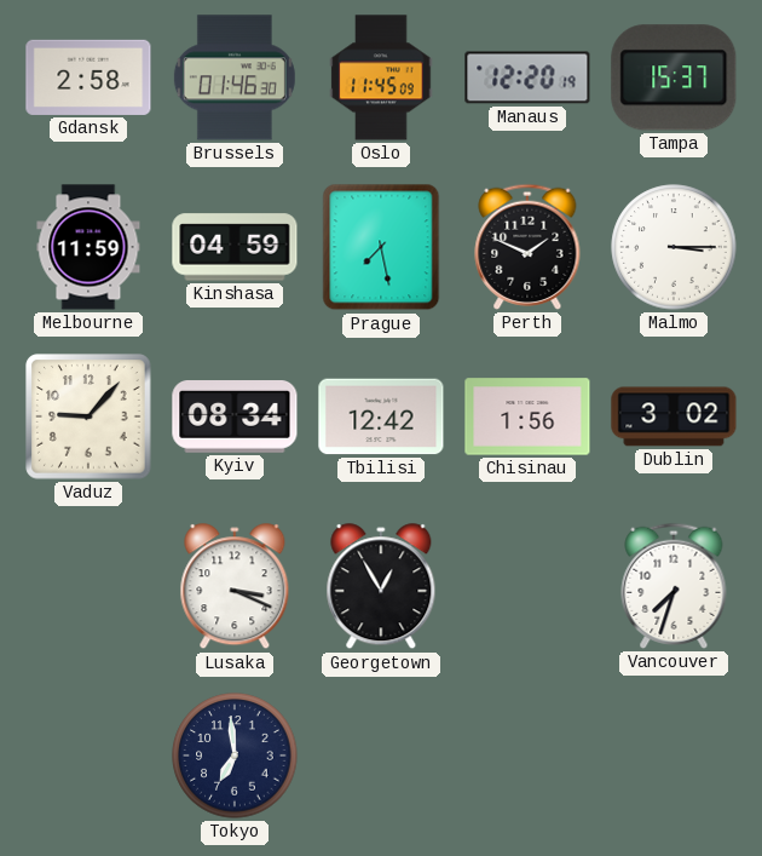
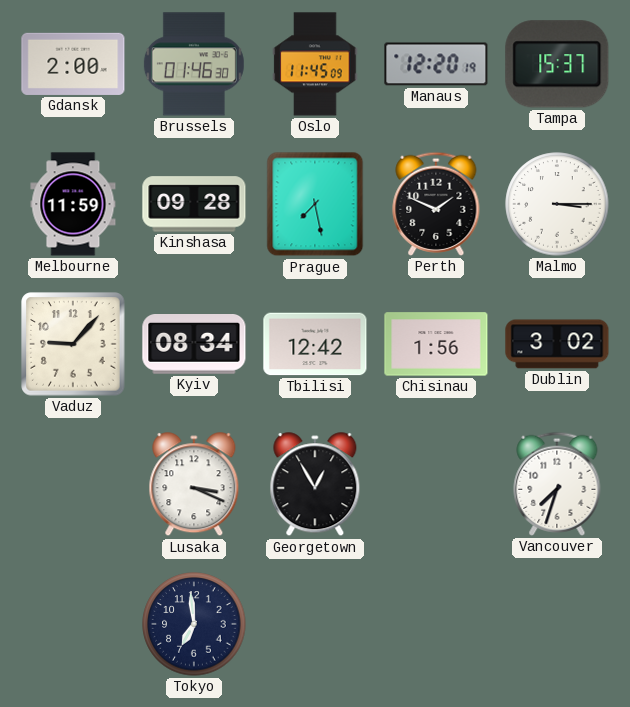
Gdansk: 2:58 -> 2:00 (73, 64)
Kinshasa: 04:59 -> 09:28 (194, 204)
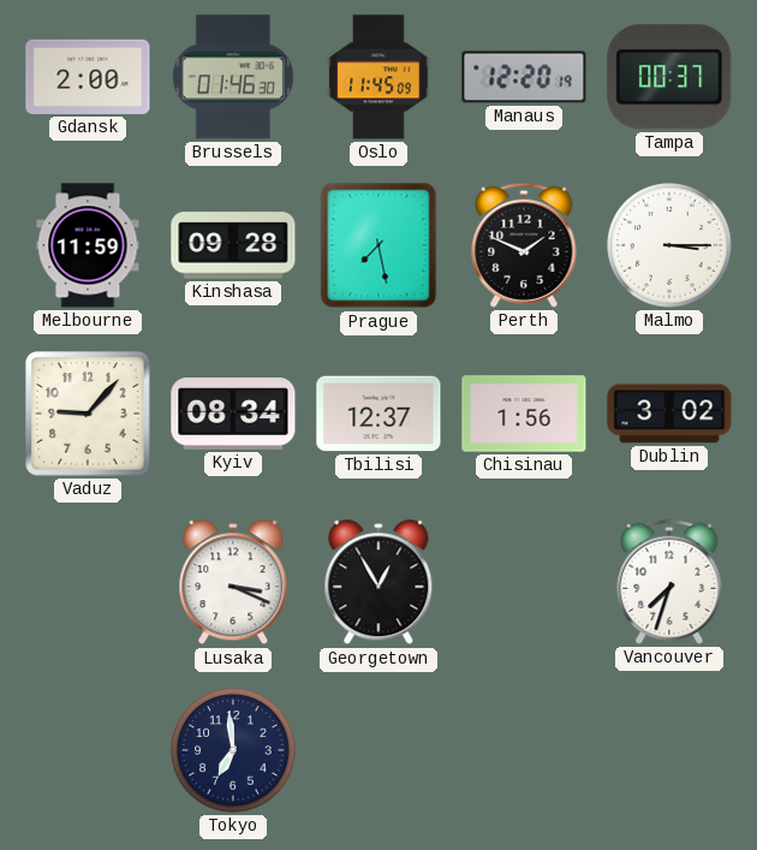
Tampa: 15:37 -> 00:37 (669, 77)
Tbilisi: 12:42 -> 12:37 (378, 414)
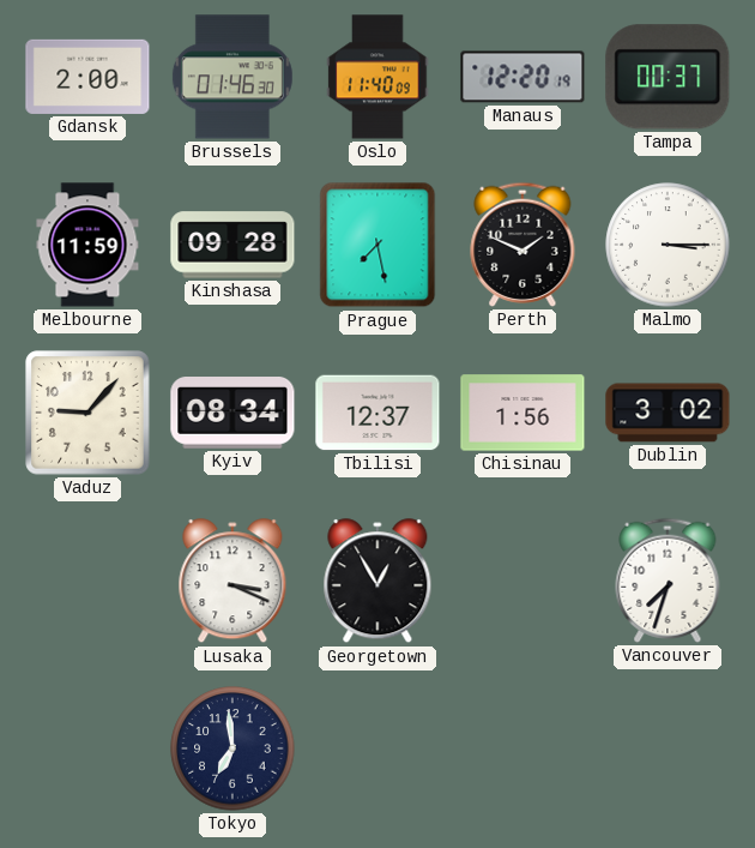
Oslo: 11:45 -> 11:40 (377, 77)
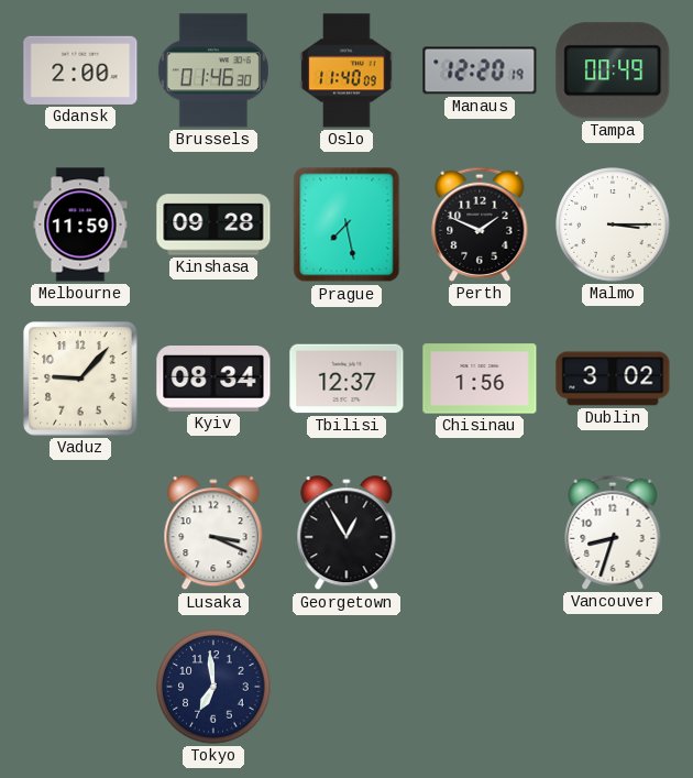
Tampa: 00:37 -> 00:49 (613, 70)
Vancouver: 7:33 -> 8:33 (613, 533)
